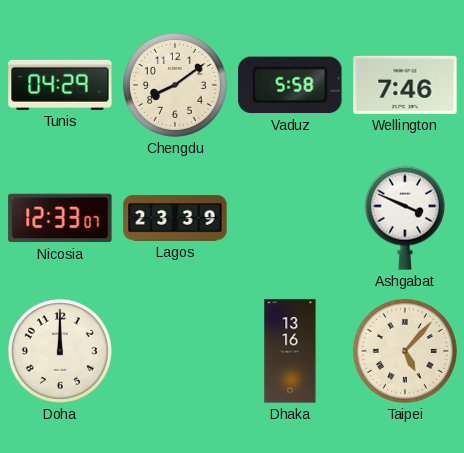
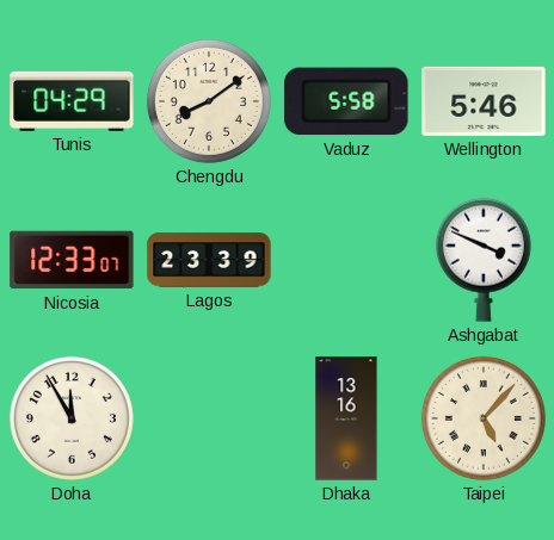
Wellington: 7:46 -> 5:46 (484, 101)
Doha: 12:00 -> 11:55 (72, 418)
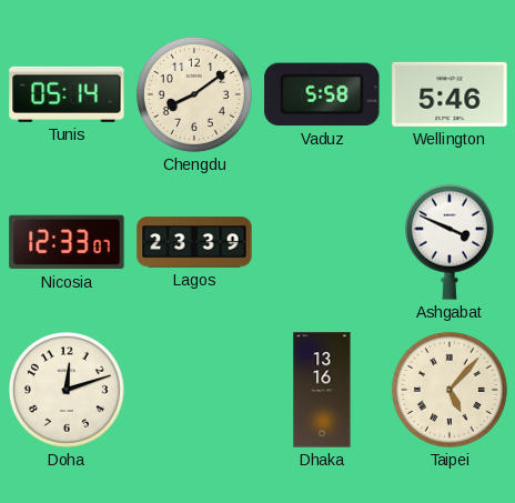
Tunis: 04:29 -> 05:14 (67, 94)
Doha: 11:55 -> 12:12 (67, 390)
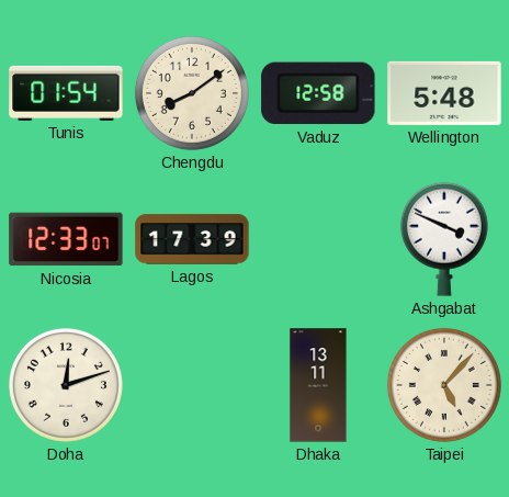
Tunis: 05:14 -> 01:54 (66, 93)
Vaduz: 5:58 -> 12:58 (318, 93)
Wellington: 5:46 -> 5:48 (444, 93)
Lagos: 23:39 -> 17:39 (192, 239)
Dhaka: 13:16 -> 13:11 (318, 385)
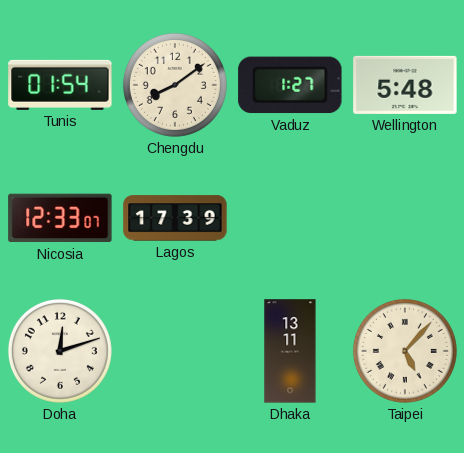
Vaduz: 12:58 -> 1:27 (290, 85)
Ashgabat: 3:49 -> none (444, 239)
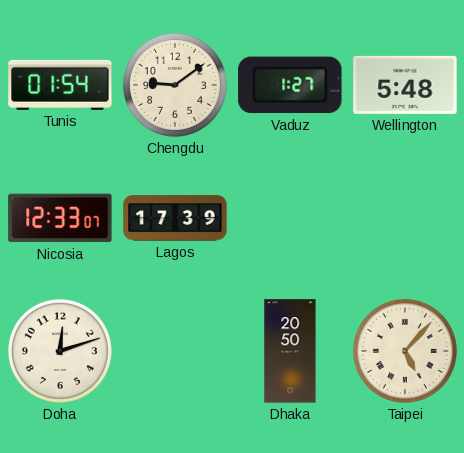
Chengdu: 8:09 -> 9:09 (175, 85)
Dhaka: 13:11 -> 20:50 (290, 351)
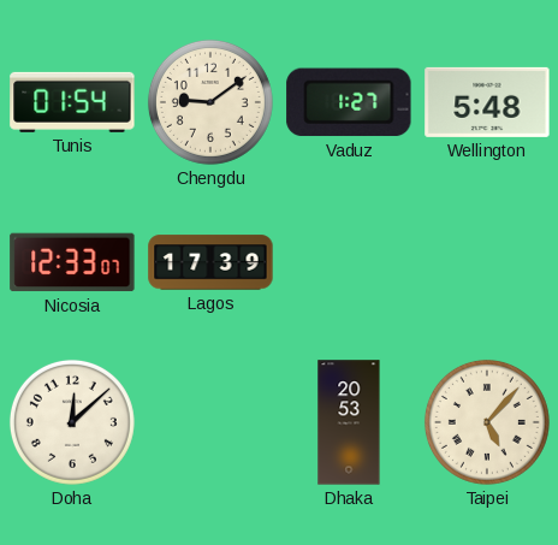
Doha: 12:12 -> 12:08 (72, 422)
Dhaka: 20:50 -> 20:53 (349, 422)
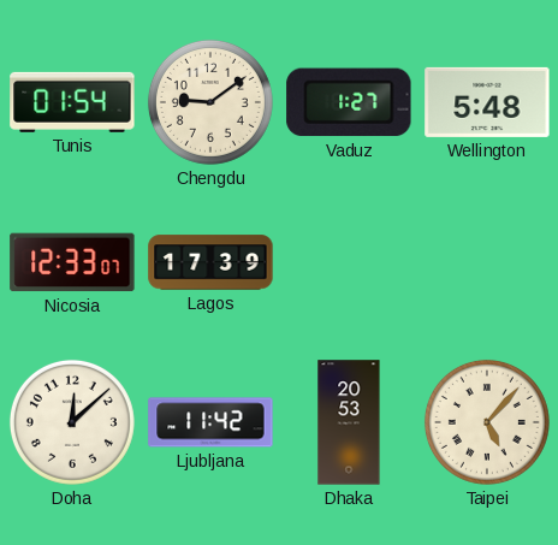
Ljubljana: none -> 11:42 (210, 422)
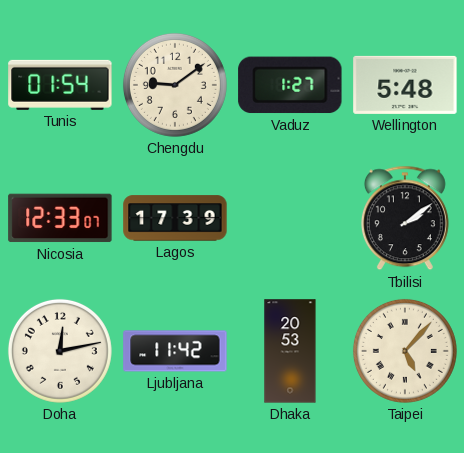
Tbilisi: none -> 2:09 (405, 218)
Doha: 12:08 -> 12:13 (60, 351)
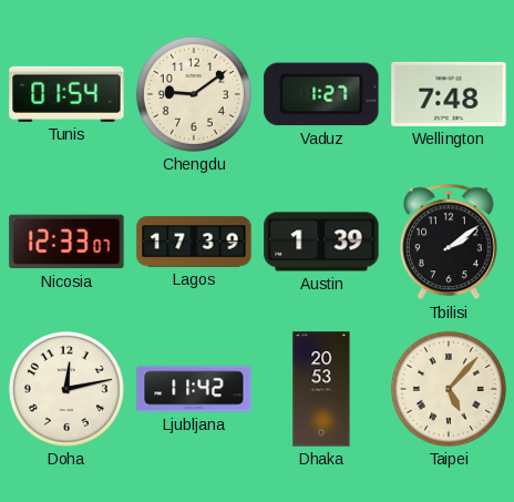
Wellington: 5:48 -> 7:48 (449, 94)
Austin: none -> 1:39 (321, 242)
